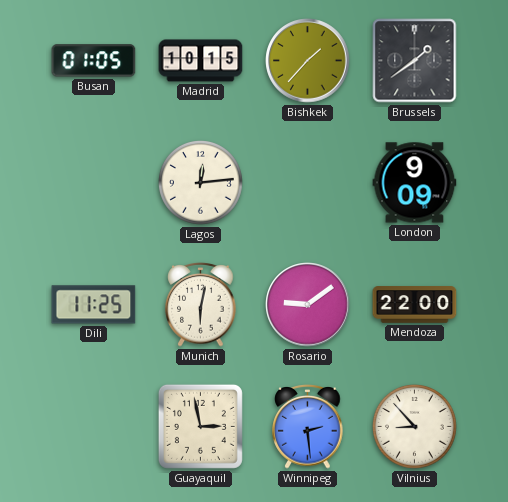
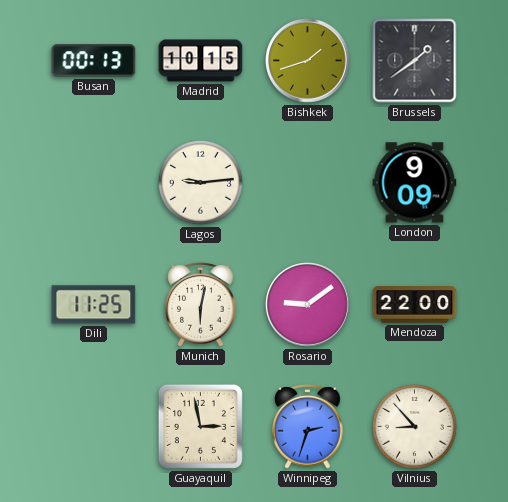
Busan: 01:05 -> 00:13 (94, 61)
Bishkek: 1:37 -> 1:42 (308, 61)
Lagos: 12:14 -> 9:14 (201, 183)
Winnipeg: 2:29 -> 2:33 (308, 427)
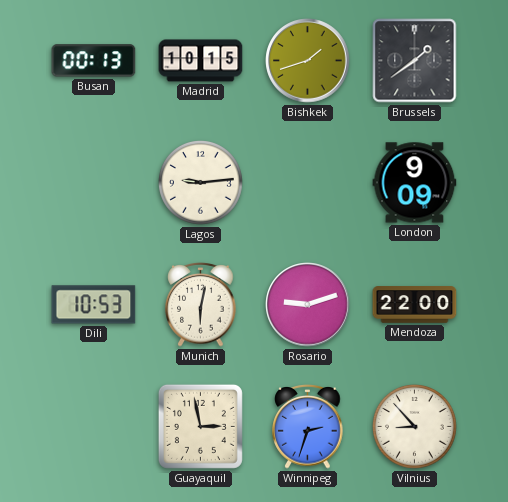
Dili: 11:25 -> 10:53 (94, 305)
Rosario: 9:09 -> 9:12 (308, 305)
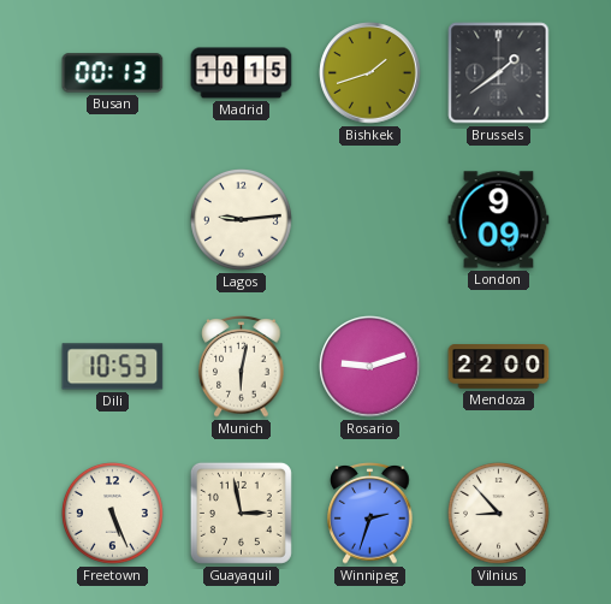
Freetown: none -> 5:26 (113, 514)
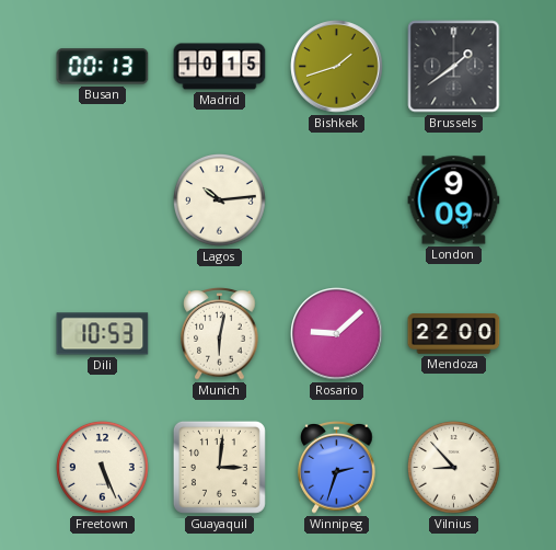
Lagos: 9:14 -> 10:14 (220, 200)
Rosario: 9:12 -> 9:08 (337, 334)
Guayaquil: 2:58 -> 3:01 (219, 467)
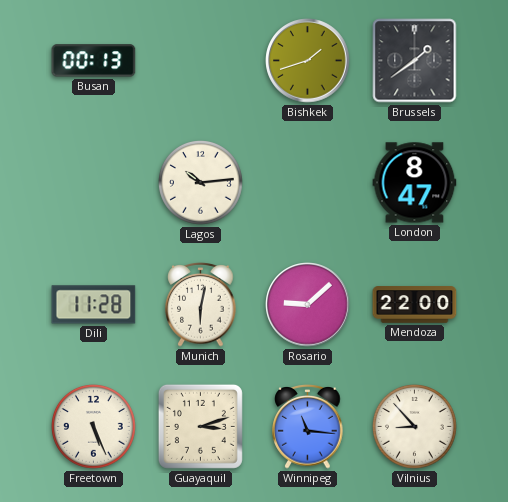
Madrid: 10:15 -> none (220, 67)
London: 9:09 -> 8:47 (415, 183)
Dili: 10:53 -> 11:28 (94, 305)
Guayaquil: 3:01 -> 3:12 (200, 426)
Winnipeg: 2:33 -> 11:16 (308, 427)
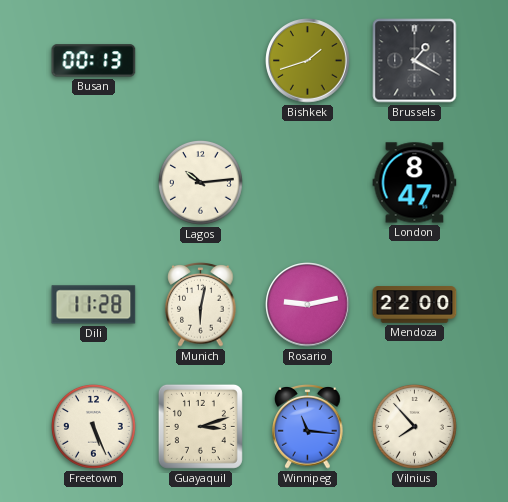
Brussels: 1:39 -> 1:20 (415, 61)
Rosario: 9:08 -> 9:13 (308, 305)
Vilnius: 8:53 -> 7:53 (415, 427)
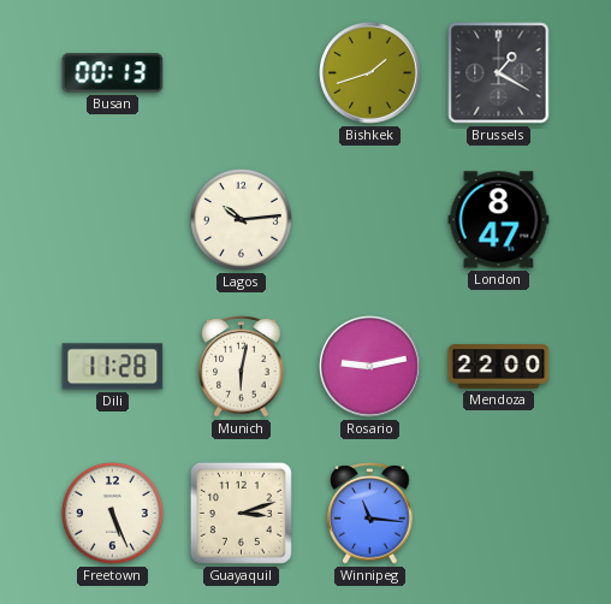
Vilnius: 7:53 -> none (415, 427)
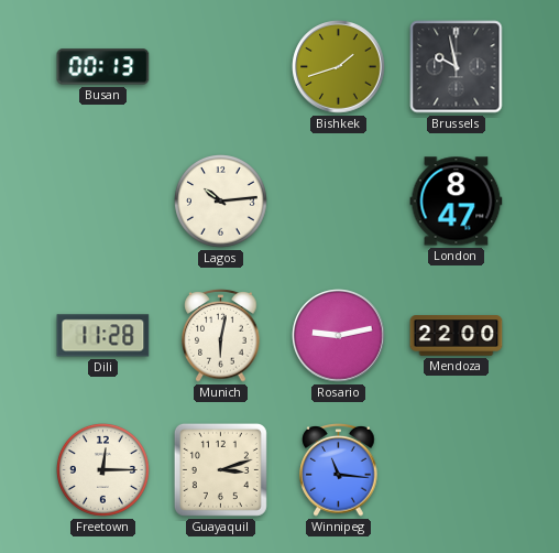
Brussels: 1:20 -> 9:58 (457, 67)
Freetown: 5:26 -> 12:15 (103, 470)
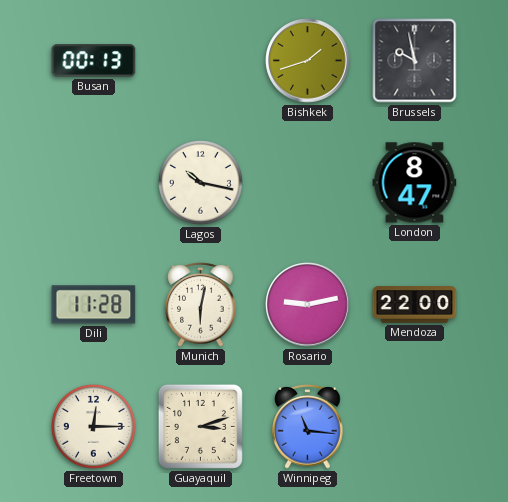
Lagos: 10:14 -> 10:17 (201, 183)
